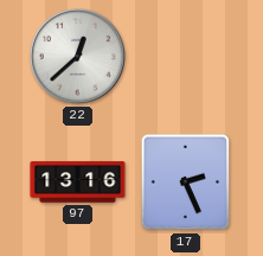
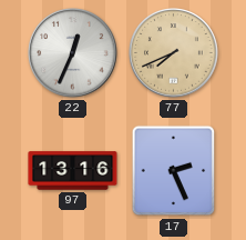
22: 12:38 -> 12:34 (73, 53)
77: none -> 7:41 (174, 53)
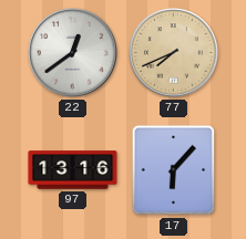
22: 12:34 -> 12:39 (73, 53)
17: 2:26 -> 6:07 (174, 170)
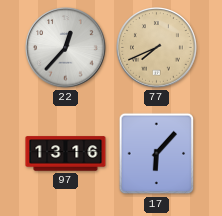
22: 12:39 -> 12:37 (66, 48)
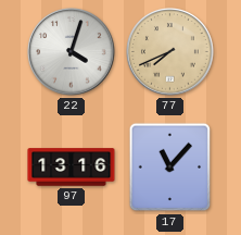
22: 12:37 -> 4:03 (72, 52)
17: 6:07 -> 11:07 (170, 168)
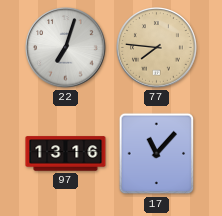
22: 4:03 -> 7:03 (66, 48)
77: 7:41 -> 7:46 (157, 48)
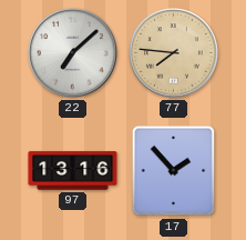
22: 7:03 -> 7:08 (73, 53)
17: 11:07 -> 1:53 (174, 171)
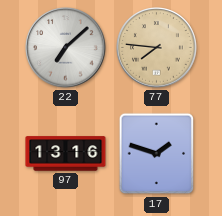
17: 1:53 -> 1:48 (157, 154)
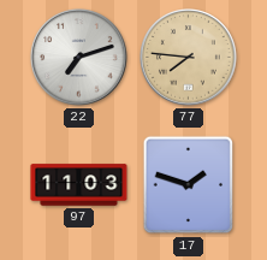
22: 7:08 -> 7:12 (79, 58)
97: 13:16 -> 11:03 (79, 185)
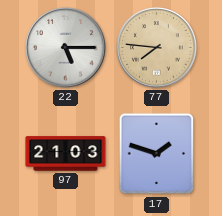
22: 7:12 -> 5:15 (66, 48)
97: 11:03 -> 21:03 (66, 154)
